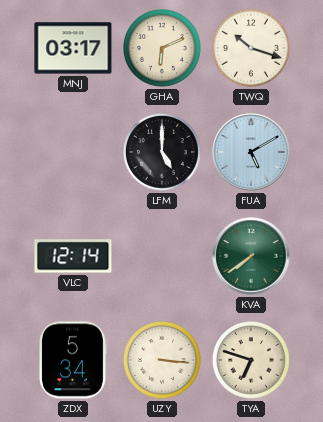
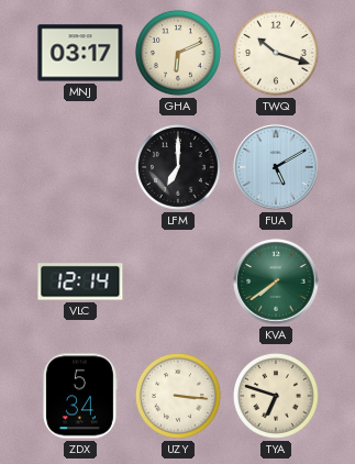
LFM: 5:00 -> 7:00 (178, 167)
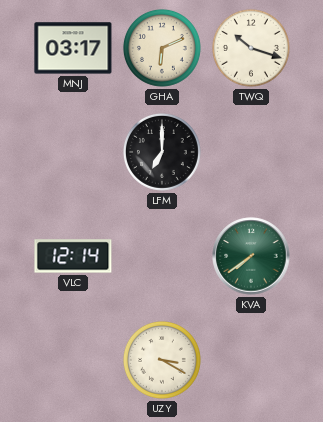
FUA: 5:10 -> none (276, 167)
ZDX: 5:34 -> none (80, 396)
UZY: 3:16 -> 3:20 (162, 360)
TYA: 6:48 -> none (276, 396)
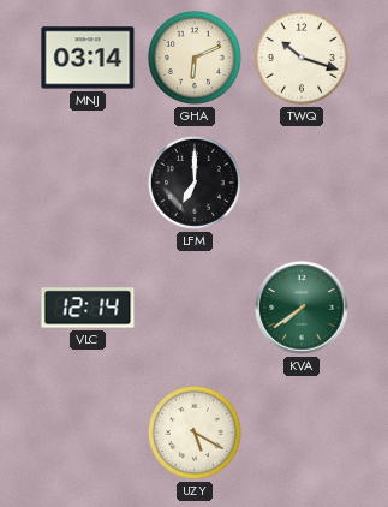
MNJ: 03:17 -> 03:14 (88, 58)
UZY: 3:20 -> 5:20 (195, 433)
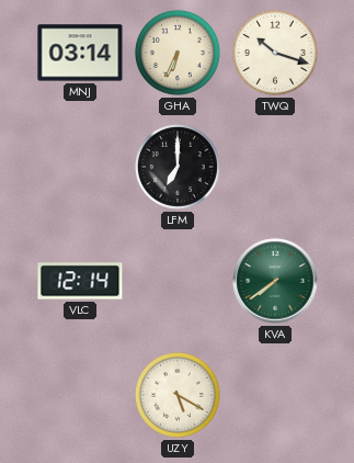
GHA: 6:11 -> 6:34 (178, 53)
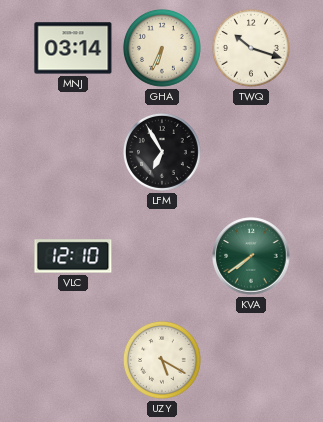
LFM: 7:00 -> 6:55 (162, 152)
VLC: 12:14 -> 12:10 (73, 256)
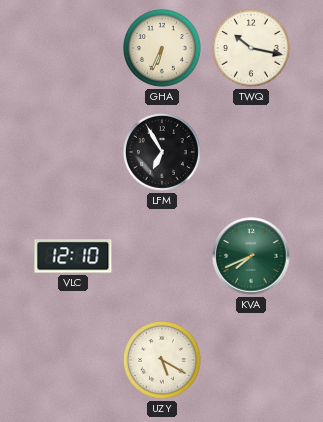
MNJ: 03:14 -> none (73, 48)
TWQ: 10:18 -> 10:17 (251, 48)
KVA: 7:39 -> 7:41 (251, 256)
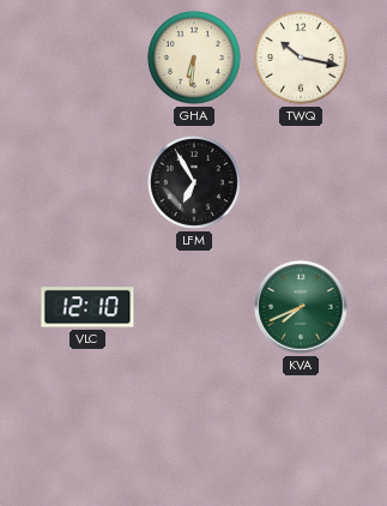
GHA: 6:34 -> 6:31 (194, 58)
UZY: 5:20 -> none (162, 360)
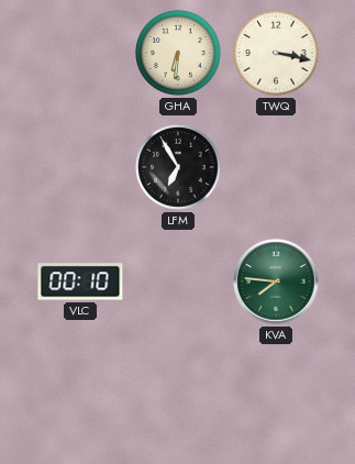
TWQ: 10:17 -> 3:17 (276, 53)
VLC: 12:10 -> 00:10 (80, 281)
KVA: 7:41 -> 7:46 (276, 281)
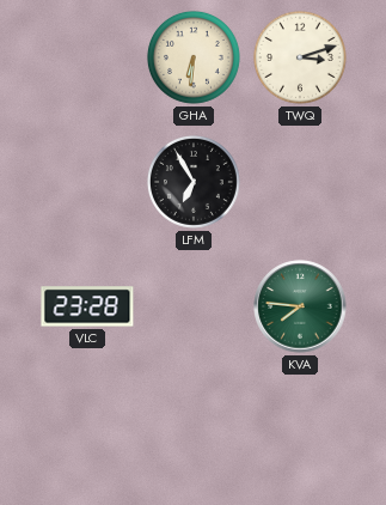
TWQ: 3:17 -> 3:12 (300, 57)
VLC: 00:10 -> 23:28 (87, 306)
